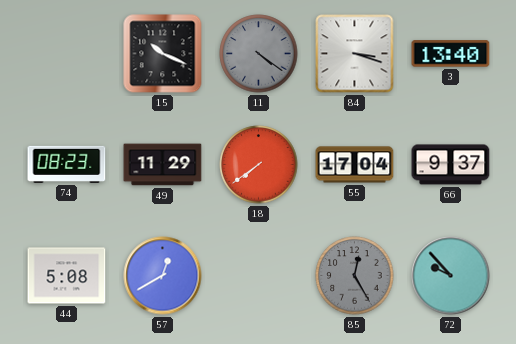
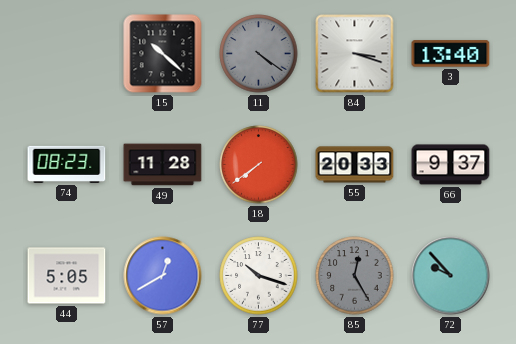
15: 10:19 -> 10:22 (163, 54)
49: 11:29 -> 11:28 (163, 165)
55: 17:04 -> 20:33 (355, 165)
44: 5:08 -> 5:05 (67, 276)
77: none -> 10:18 (259, 276)
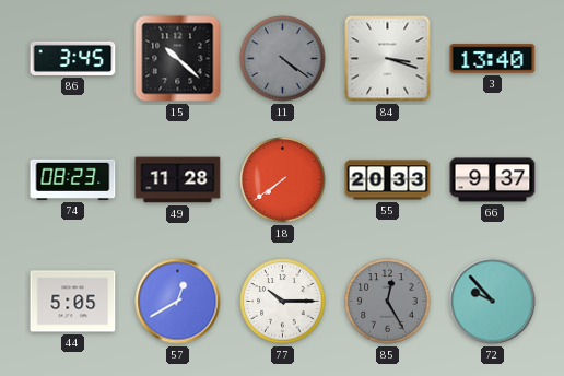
86: none -> 3:45 (73, 58)
77: 10:18 -> 10:15 (283, 302)
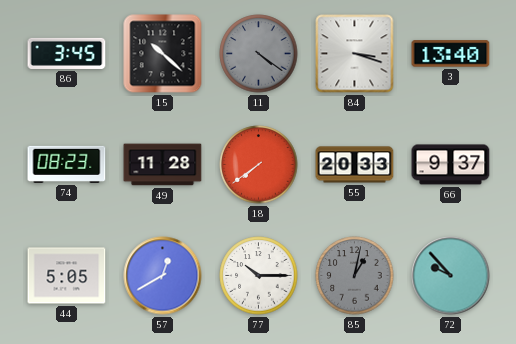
85: 12:25 -> 1:02 (355, 276)
